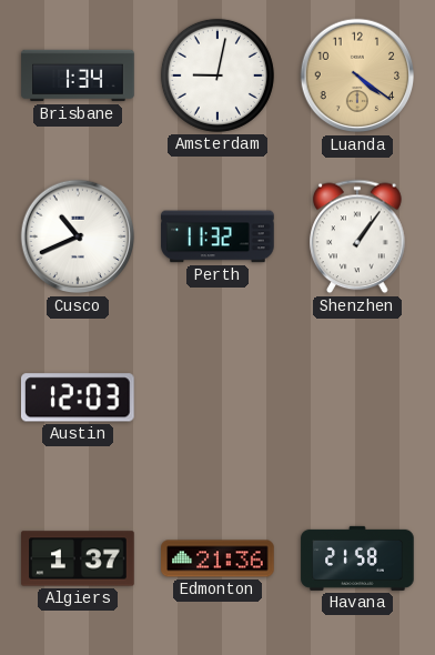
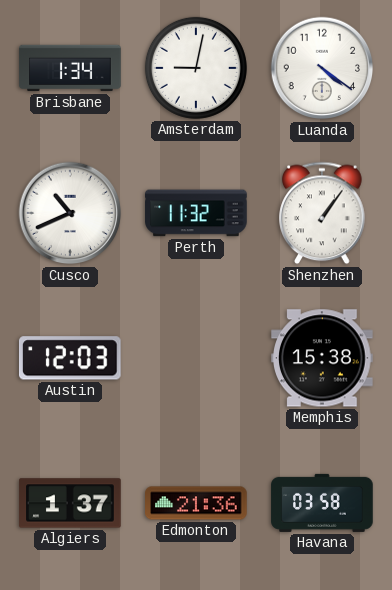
Luanda dial: champagne -> white (322, 68)
Memphis: none -> 15:38 (323, 358)
Havana: 21:58 -> 03:58 (322, 503)
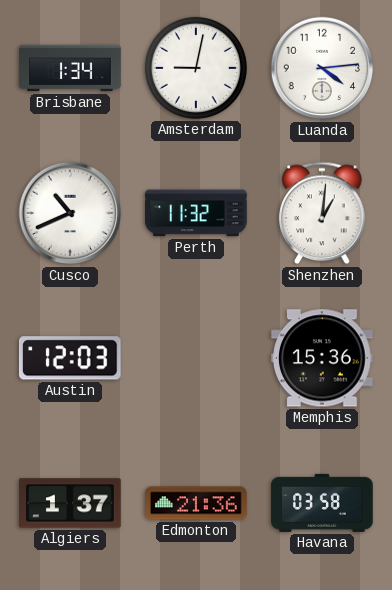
Luanda: 4:21 -> 4:14 (322, 68)
Shenzhen: 1:06 -> 1:01 (322, 213)
Memphis: 15:38 -> 15:36 (323, 358)
